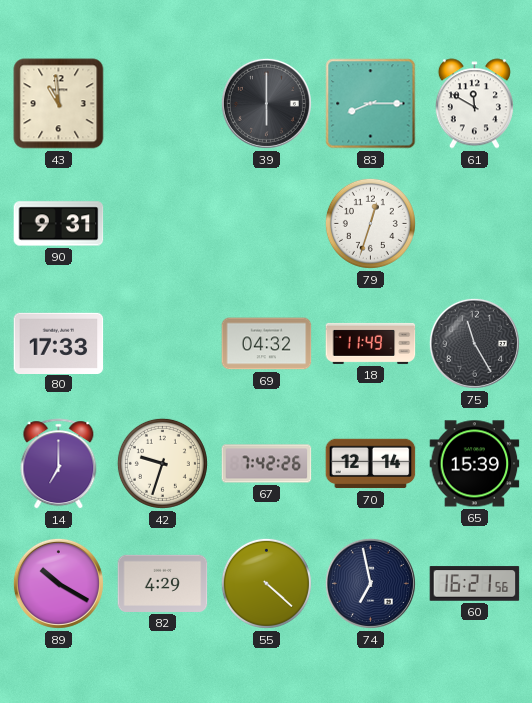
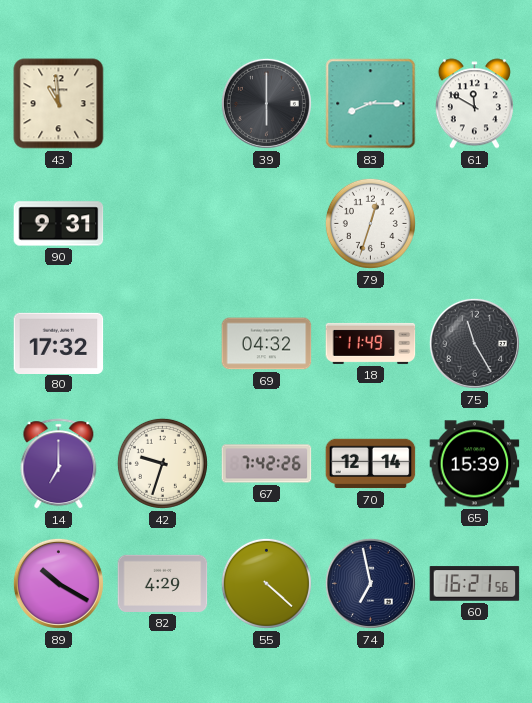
80: 17:33 -> 17:32 (59, 343)
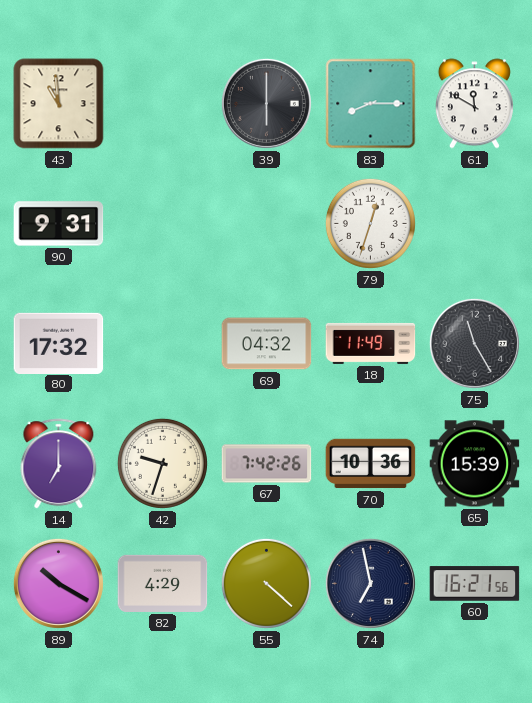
70: 12:14 -> 10:36 (371, 464)
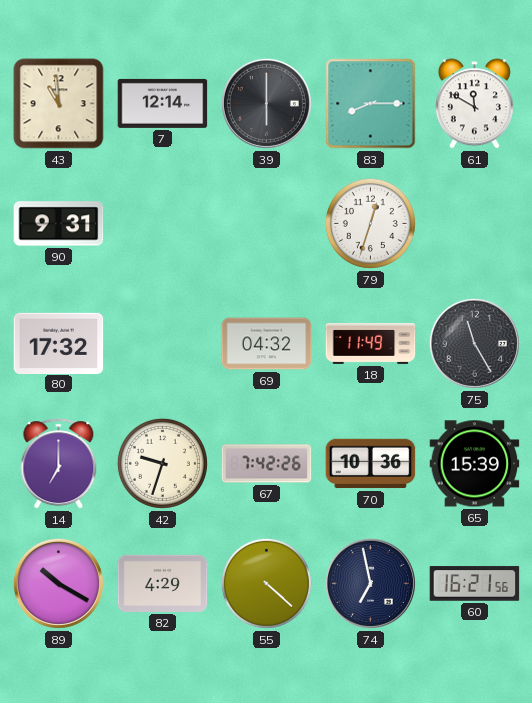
7: none -> 12:14 (163, 103)
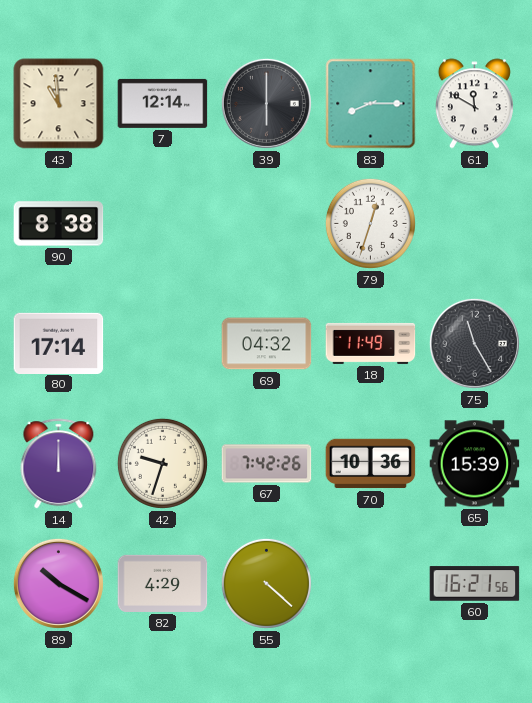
90: 9:31 -> 8:38 (59, 224)
80: 17:32 -> 17:14 (59, 343)
14: 7:00 -> 12:00 (59, 464)
74: 6:58 -> none (370, 583)
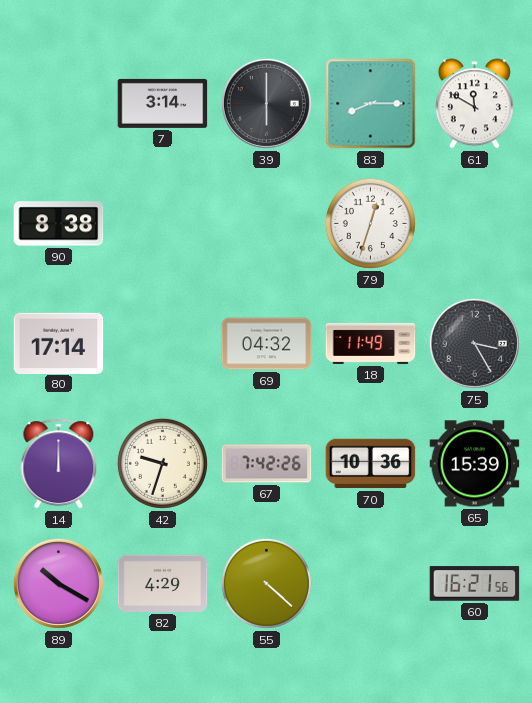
43: 10:59 -> none (59, 104)
7: 12:14 -> 3:14 (163, 103)
75: 11:25 -> 3:25 (474, 343)
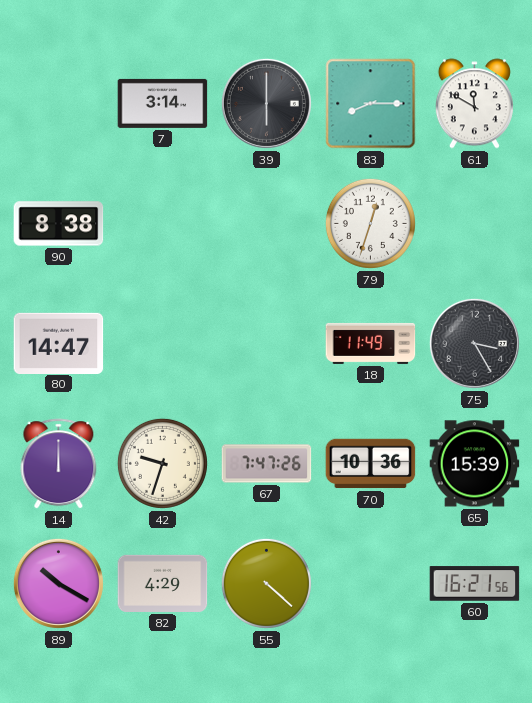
80: 17:14 -> 14:47 (59, 343)
69: 04:32 -> none (267, 344)
67: 7:42 -> 7:47 (267, 464)
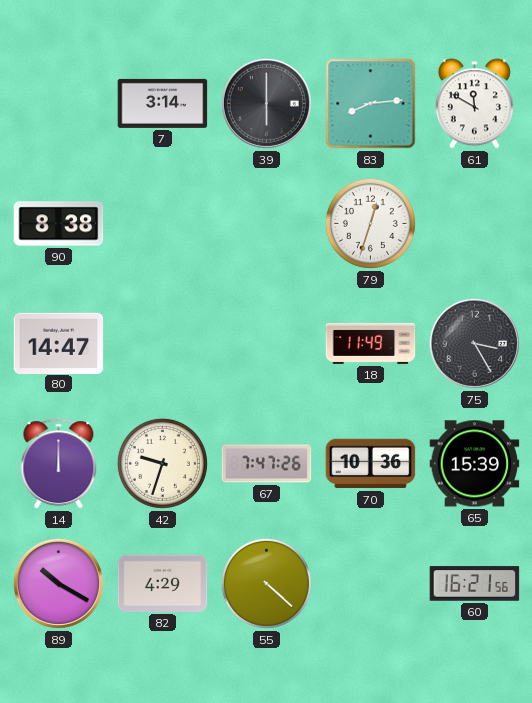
83: 8:15 -> 8:14 (371, 104)
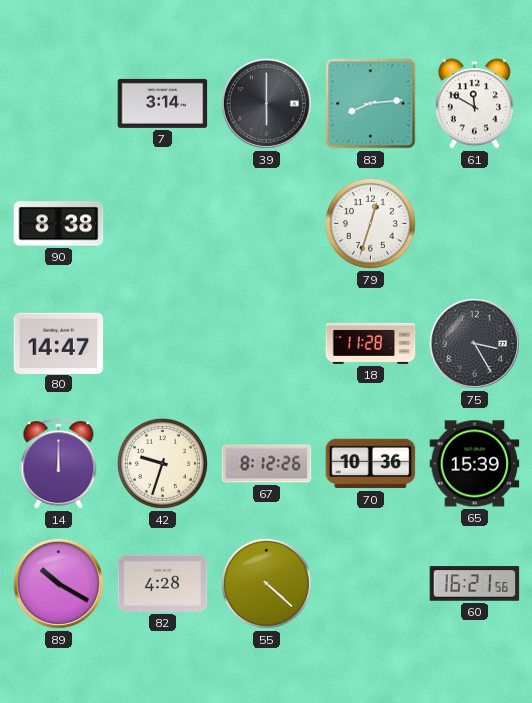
18: 11:49 -> 11:28 (371, 343)
67: 7:47 -> 8:12 (267, 464)
82: 4:29 -> 4:28 (163, 583)
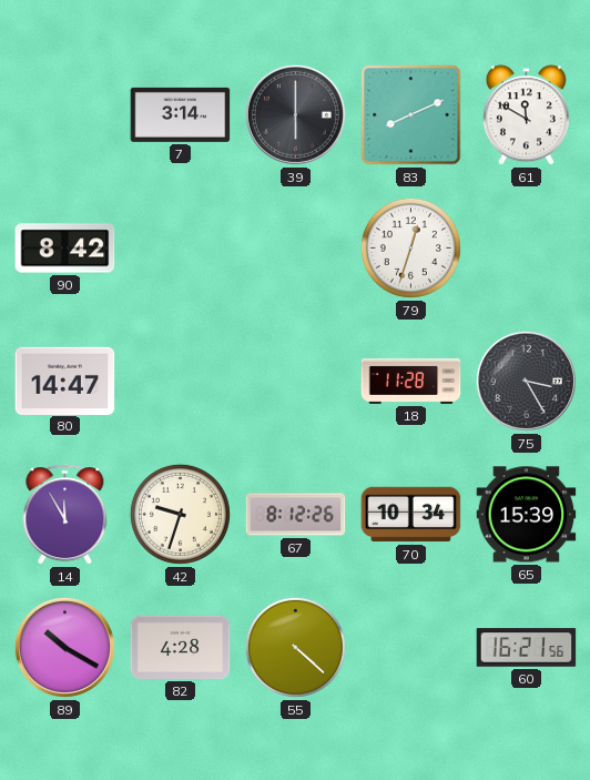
83: 8:14 -> 8:11 (411, 115)
90: 8:38 -> 8:42 (65, 249)
14: 12:00 -> 11:55 (65, 515)
70: 10:36 -> 10:34 (411, 515)
